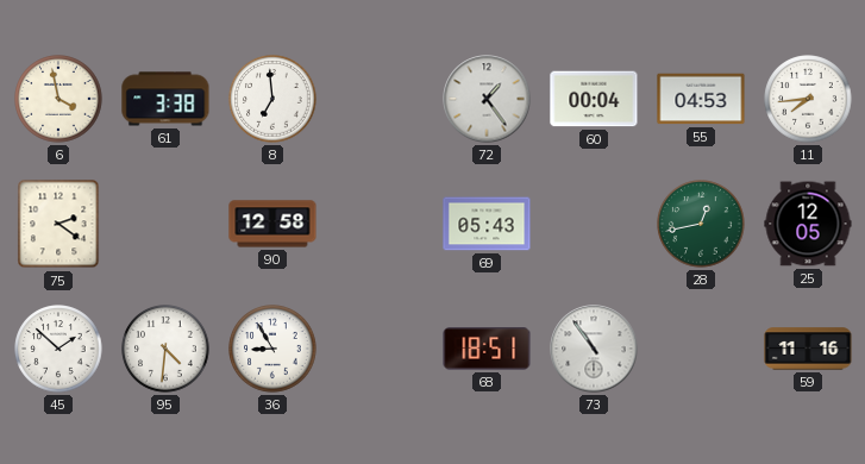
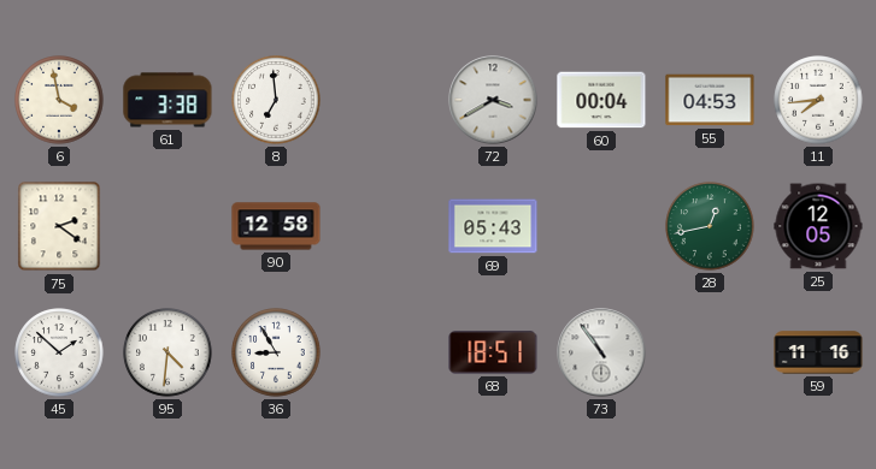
72: 1:24 -> 3:40 (493, 100)
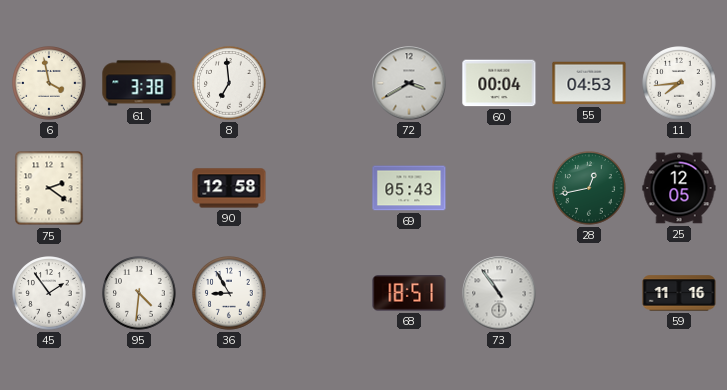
45: 1:52 -> 1:54 (49, 293)
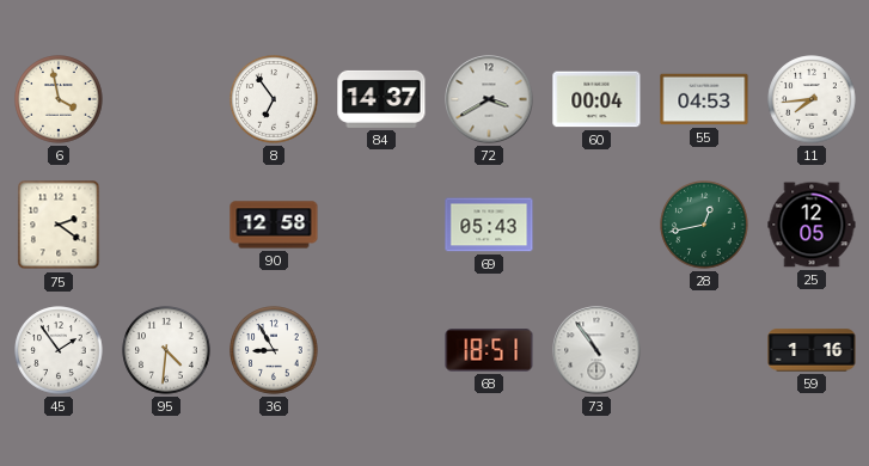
61: 3:38 -> none (139, 83)
8: 6:59 -> 6:54 (274, 99)
84: none -> 14:37 (381, 99)
59: 11:16 -> 1:16 (812, 350)
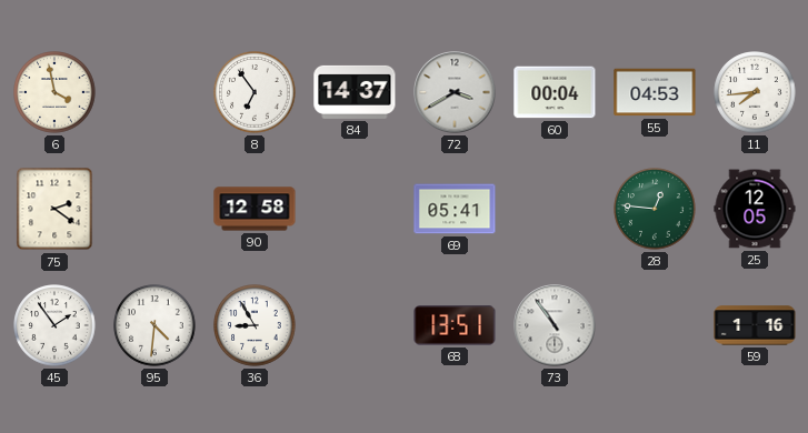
69: 05:43 -> 05:41 (455, 209)
28: 12:43 -> 12:46 (655, 209)
68: 18:51 -> 13:51 (455, 325)
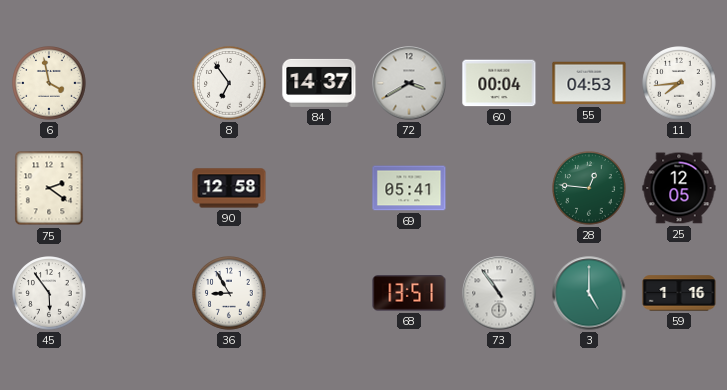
45: 1:54 -> 5:54 (49, 293)
95: 4:31 -> none (154, 325)
3: none -> 5:00 (589, 293)
